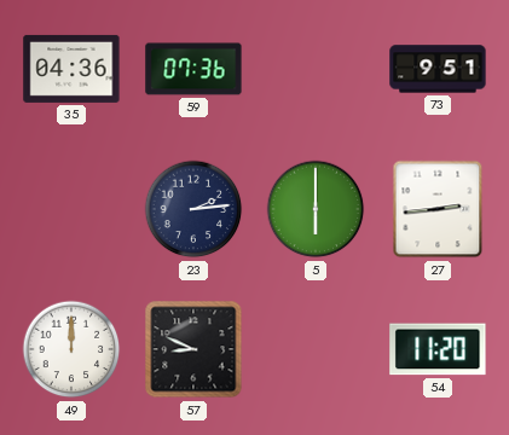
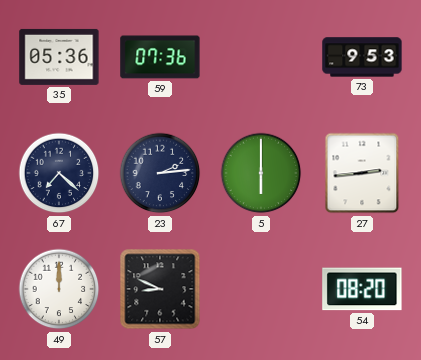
35: 04:36 -> 05:36 (59, 57)
73: 9:51 -> 9:53 (362, 57)
67: none -> 7:22 (59, 173)
54: 11:20 -> 08:20 (362, 289)
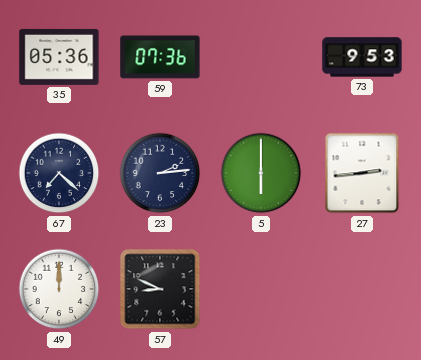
54: 08:20 -> none (362, 289)
